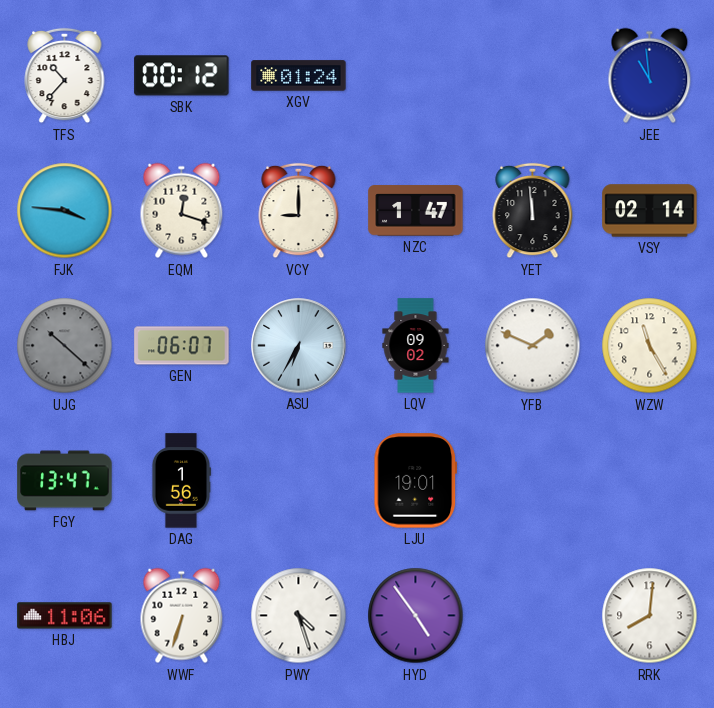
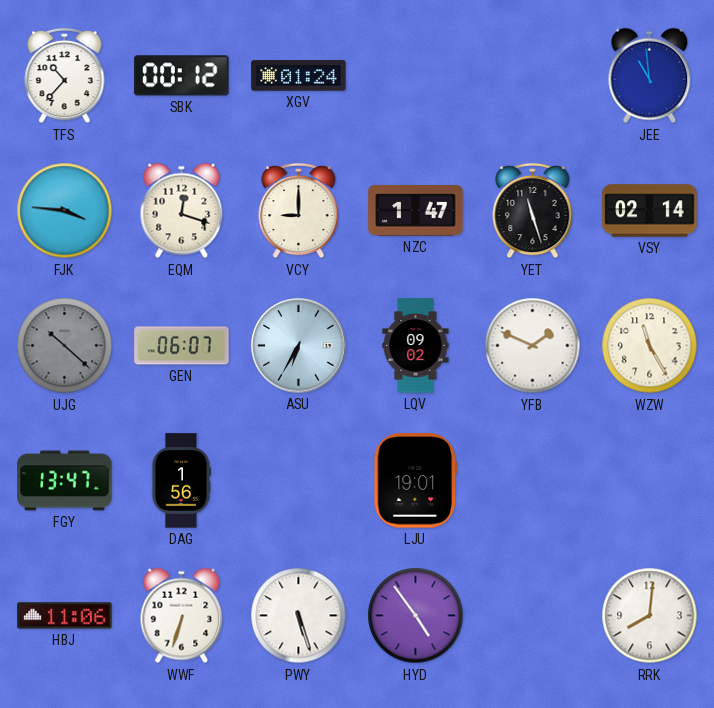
YET: 11:59 -> 11:27 (533, 211)
PWY: 4:27 -> 5:27 (299, 616)
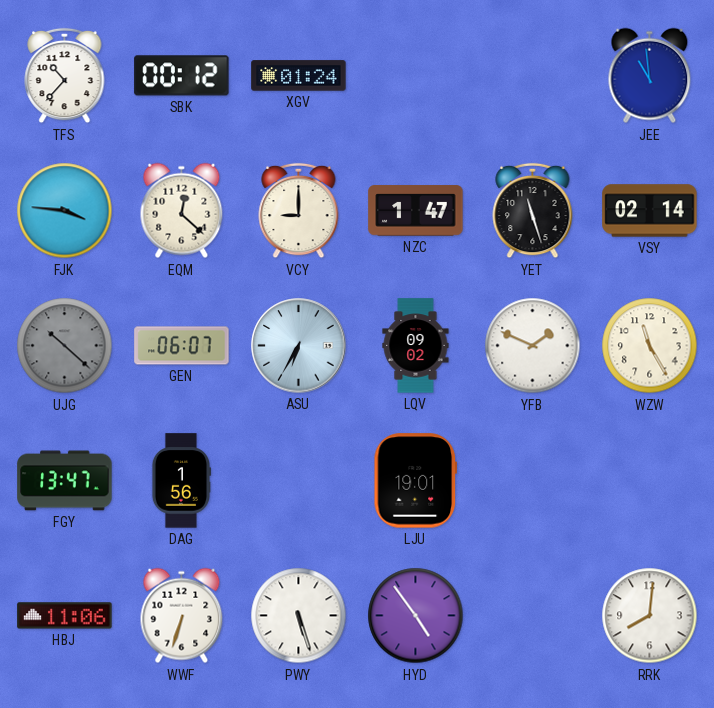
EQM: 12:18 -> 12:22 (182, 211)
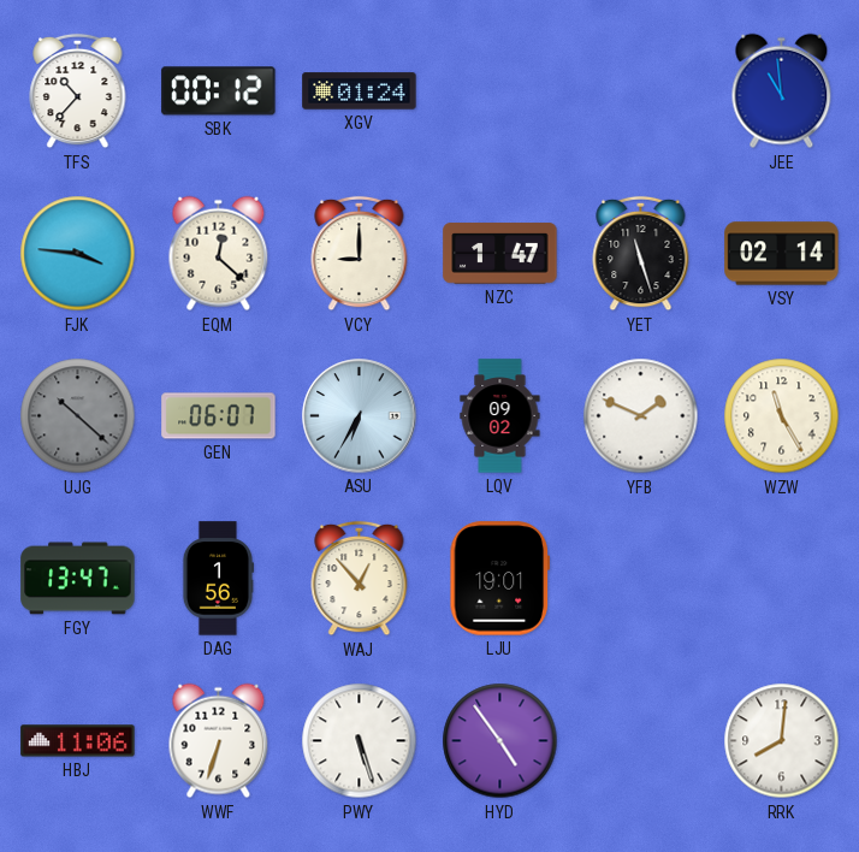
WAJ: none -> 12:53 (360, 579)
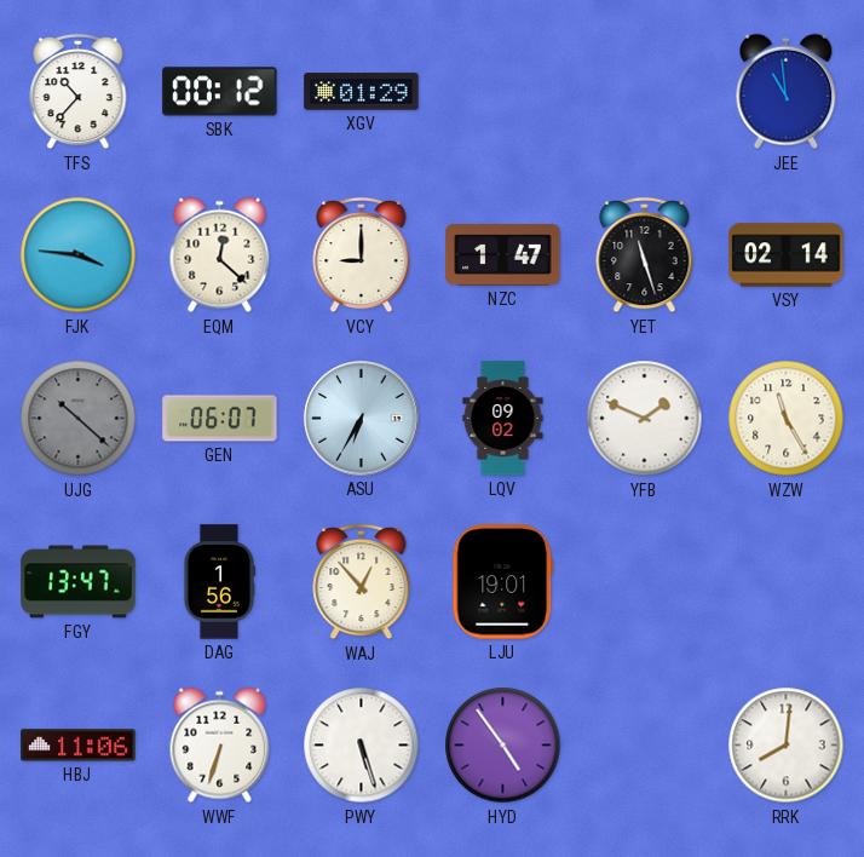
XGV: 01:24 -> 01:29 (362, 92)
